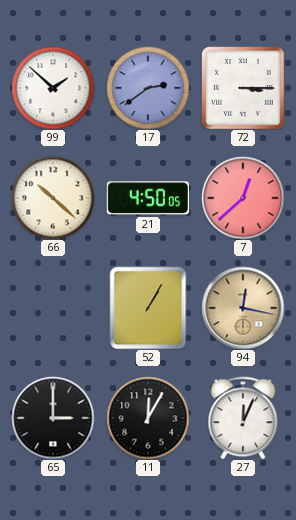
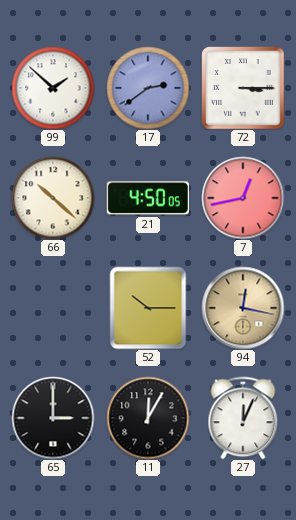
7: 12:38 -> 12:43 (243, 198)
52: 1:05 -> 10:15 (148, 308)
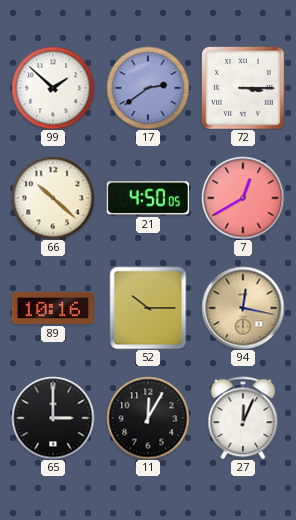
7: 12:43 -> 12:40 (243, 198)
89: none -> 10:16 (52, 308)
